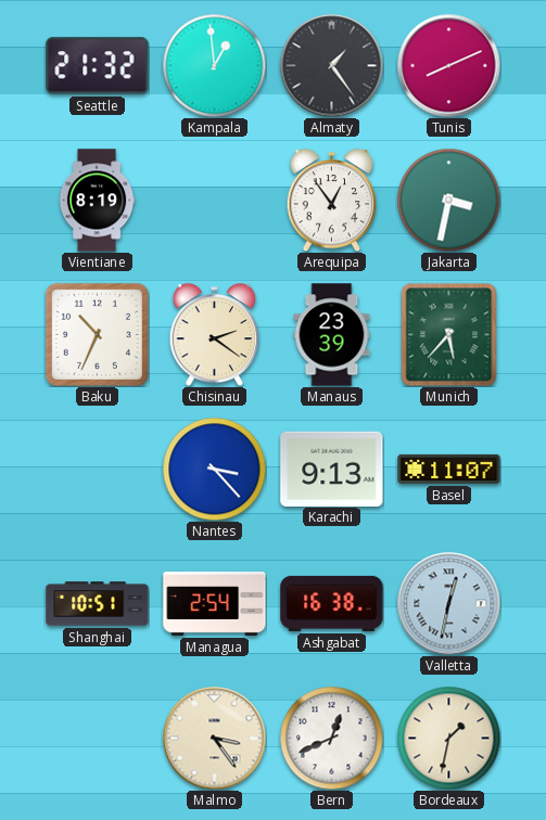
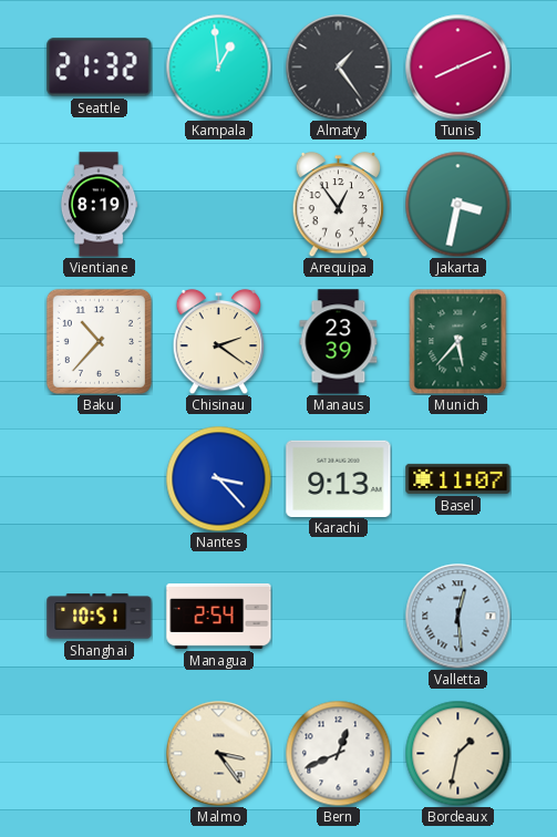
Baku: 10:34 -> 10:37 (99, 341)
Ashgabat: 16:38 -> none (332, 603)
Valletta: 12:32 -> 12:29 (457, 616)
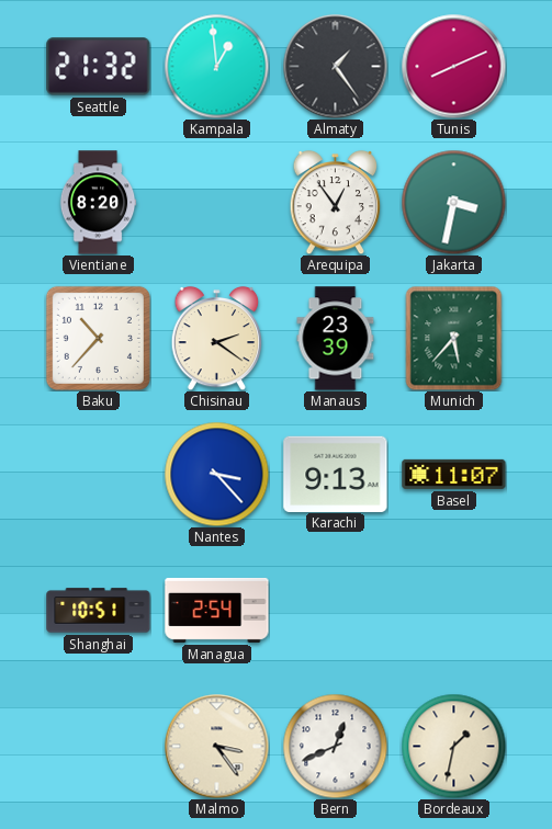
Vientiane: 8:19 -> 8:20 (98, 203)
Valletta: 12:29 -> none (457, 616)
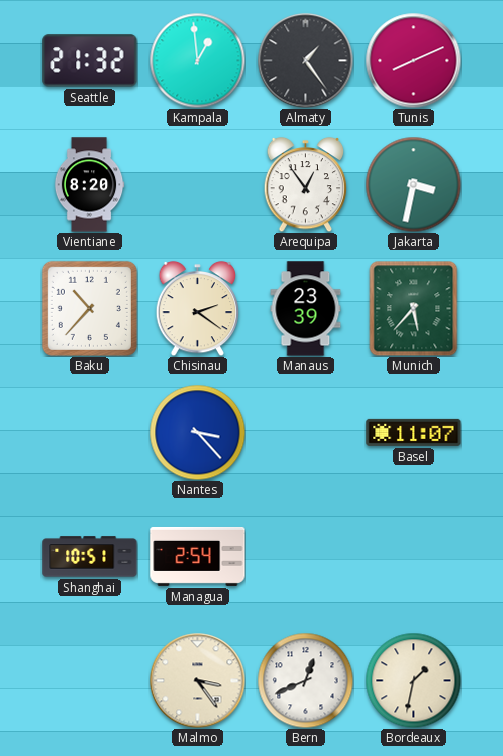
Karachi: 9:13 -> none (336, 474)
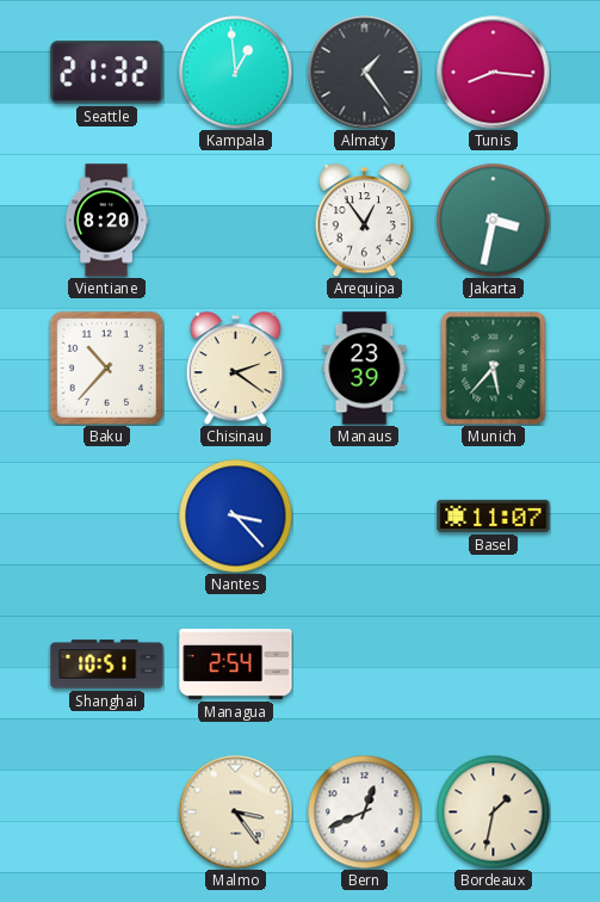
Tunis: 8:11 -> 8:16 (493, 72)
